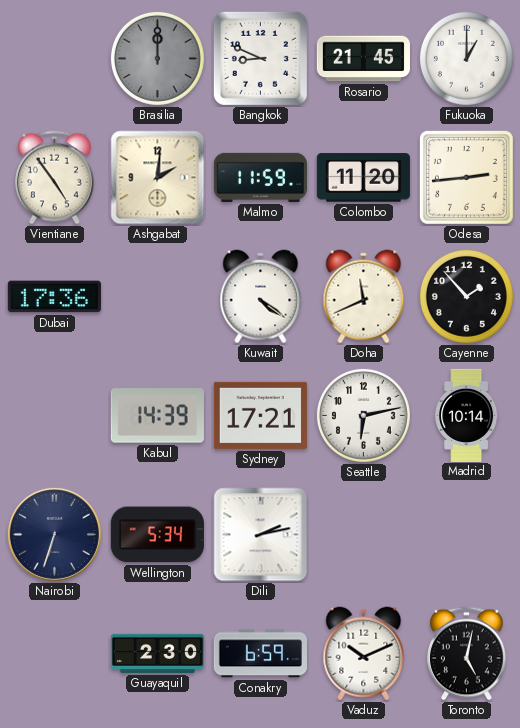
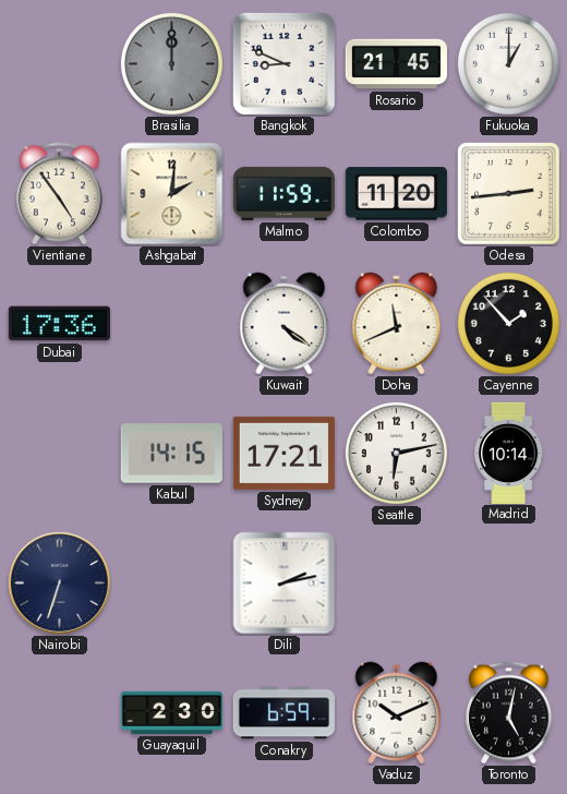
Kabul: 14:39 -> 14:15 (171, 454)
Wellington: 5:34 -> none (157, 535)
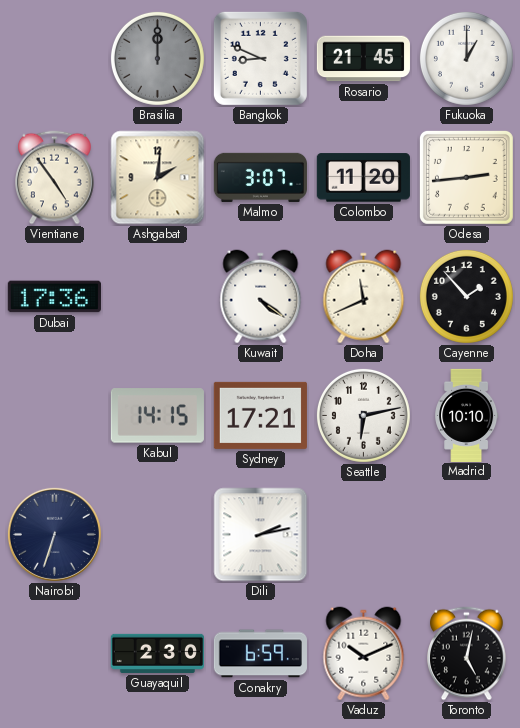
Malmo: 11:59 -> 3:07 (260, 177)
Madrid: 10:14 -> 10:10 (467, 415)
